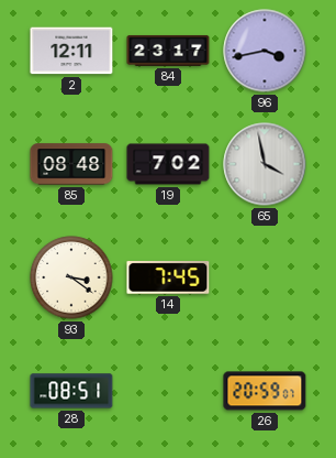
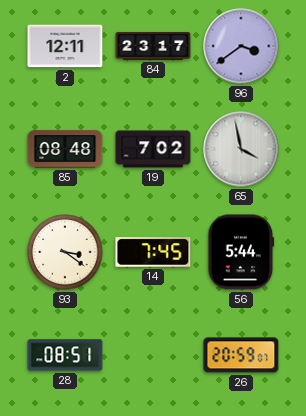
96: 3:43 -> 3:39 (241, 46)
56: none -> 5:44 (241, 252)
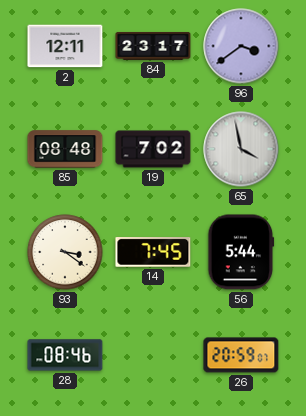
28: 08:51 -> 08:46 (65, 355)
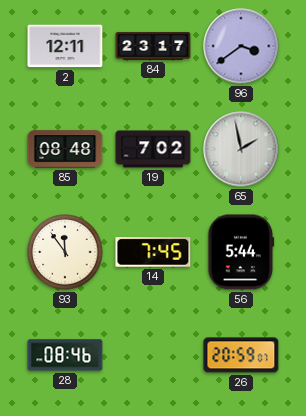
65: 3:58 -> 1:58 (241, 149)
93: 3:21 -> 11:54 (65, 252)
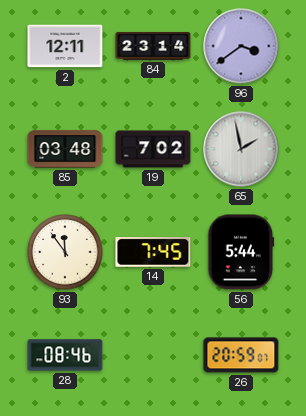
84: 23:17 -> 23:14 (153, 46)
85: 08:48 -> 03:48 (65, 149)
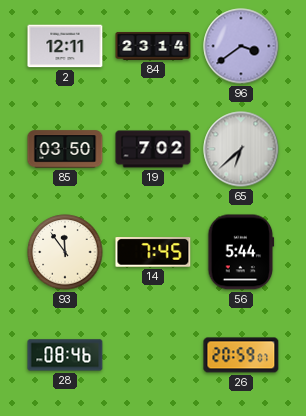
85: 03:48 -> 03:50 (65, 149)
65: 1:58 -> 6:38 (241, 149)
